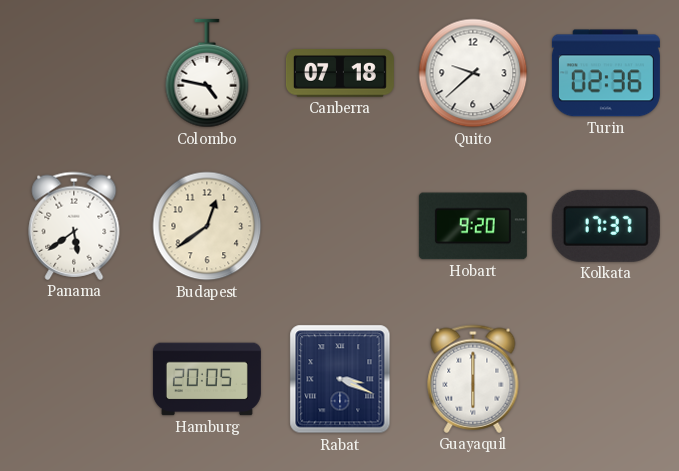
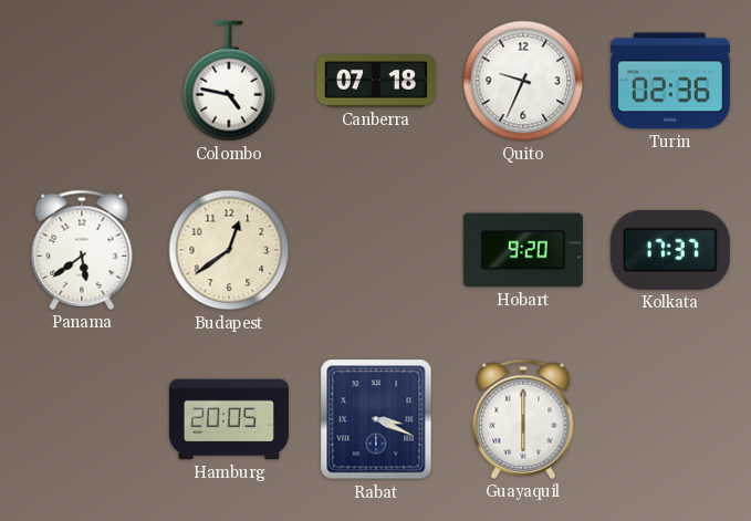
Quito: 9:38 -> 9:34 (523, 81)
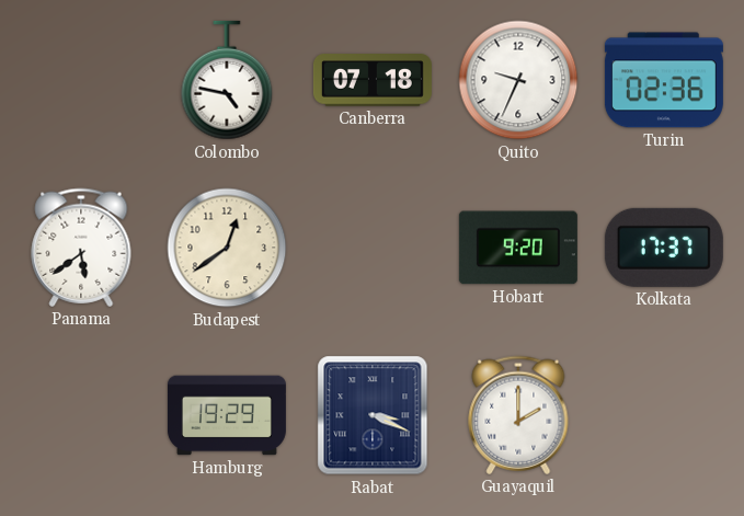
Hamburg: 20:05 -> 19:29 (227, 415)
Guayaquil: 6:00 -> 2:00 (518, 415)
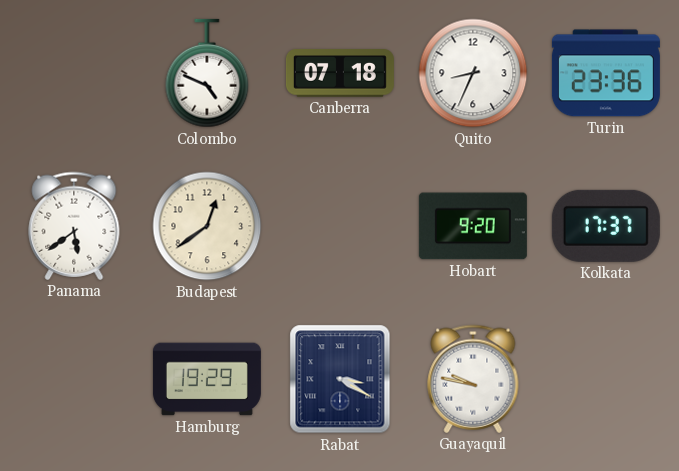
Colombo: 4:47 -> 4:49 (207, 73)
Quito: 9:34 -> 8:34 (473, 73)
Turin: 02:36 -> 23:36 (606, 73)
Rabat: 3:19 -> 3:20 (340, 379)
Guayaquil: 2:00 -> 9:47 (473, 379)
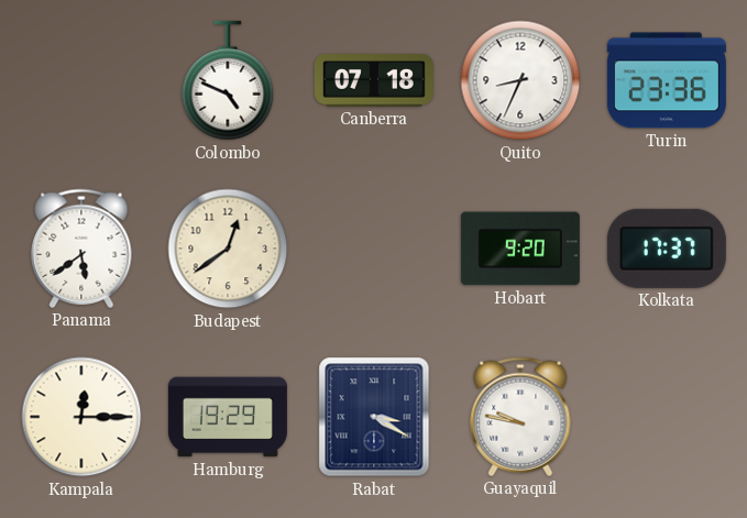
Kampala: none -> 12:15 (81, 417)
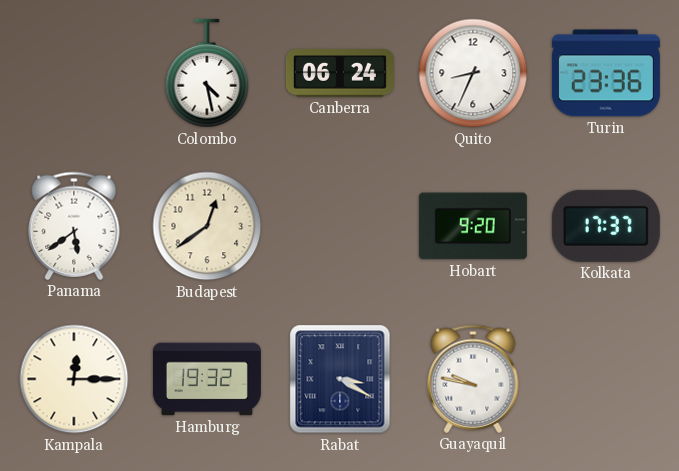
Colombo: 4:49 -> 4:28 (207, 73)
Canberra: 07:18 -> 06:24 (340, 73)
Hamburg: 19:29 -> 19:32 (207, 379)
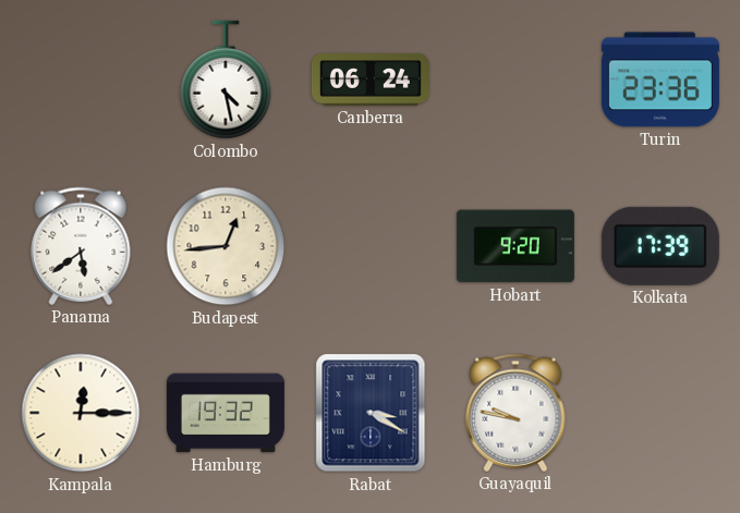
Quito: 8:34 -> none (473, 73)
Budapest: 12:39 -> 12:44 (226, 246)
Kolkata: 17:37 -> 17:39 (660, 246)
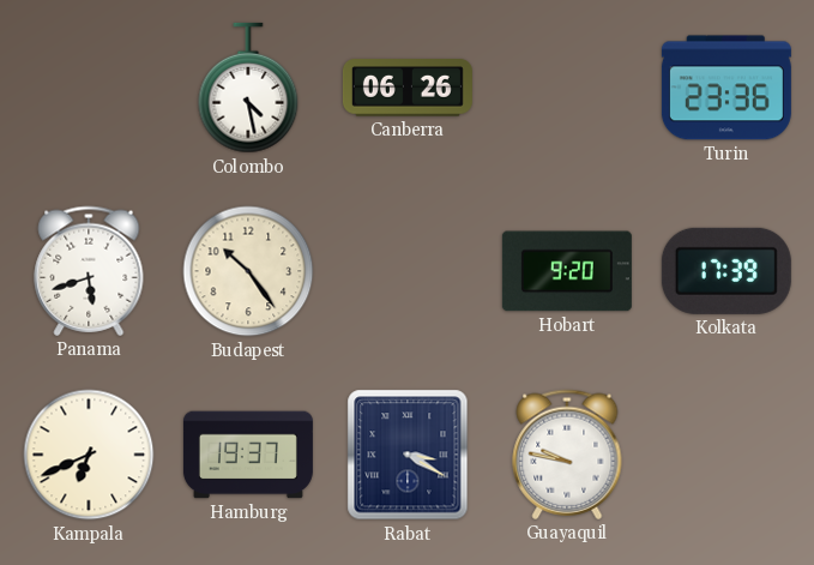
Canberra: 06:24 -> 06:26 (408, 88)
Panama: 5:39 -> 5:42 (89, 271)
Budapest: 12:44 -> 10:24 (248, 271)
Kampala: 12:15 -> 6:41 (89, 455)
Hamburg: 19:32 -> 19:37 (248, 455)
